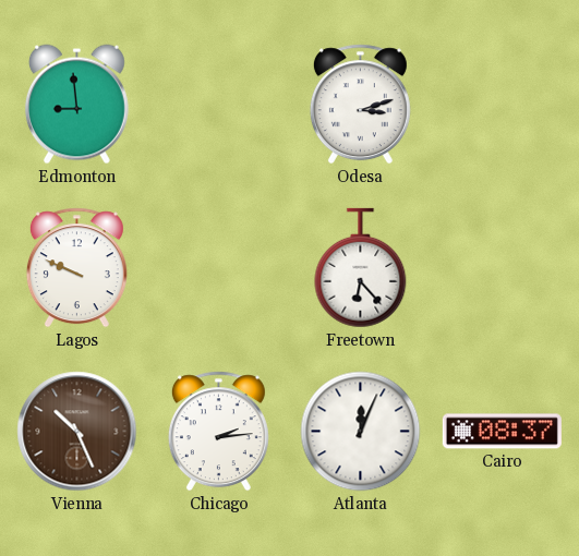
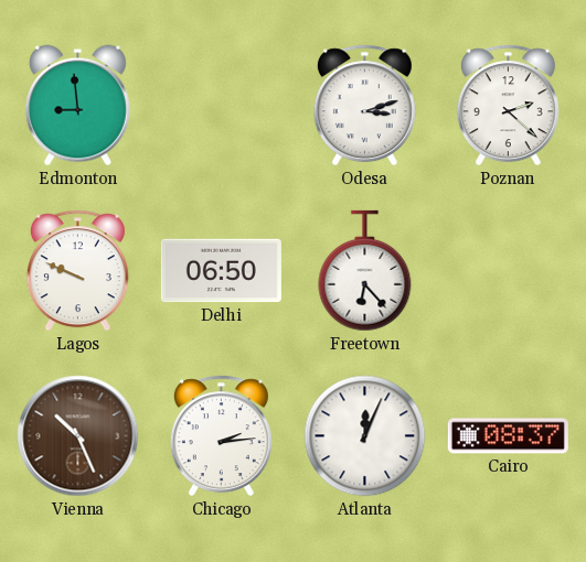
Poznan: none -> 2:22 (508, 106)
Delhi: none -> 06:50 (221, 271)
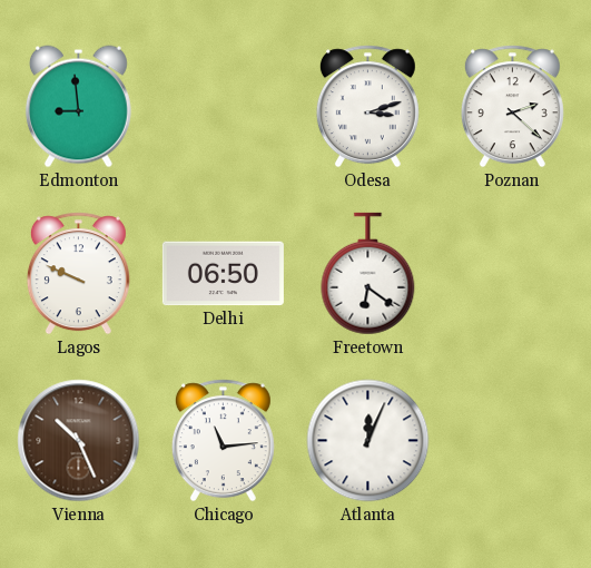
Freetown: 6:23 -> 6:21 (368, 274)
Chicago: 2:14 -> 11:14 (223, 441)
Cairo: 08:37 -> none (508, 436)
